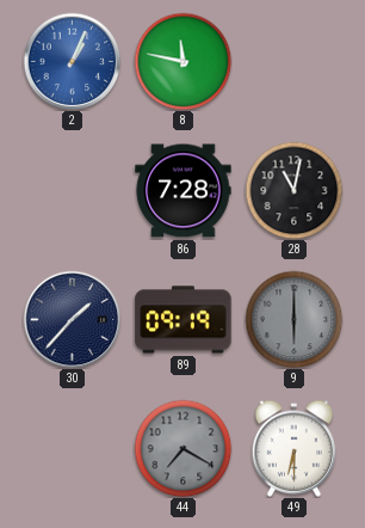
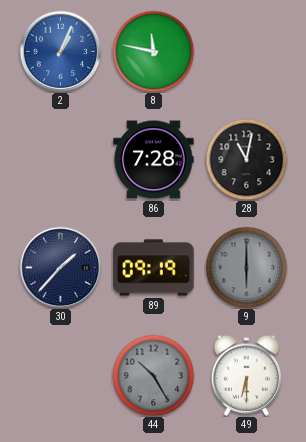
44: 7:20 -> 10:25 (153, 375)
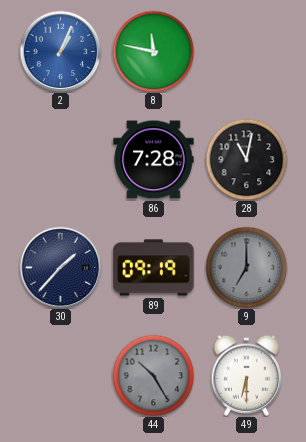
9: 6:00 -> 7:00 (246, 267)
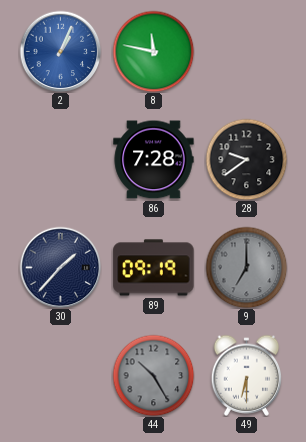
28: 11:02 -> 9:39 (246, 159)
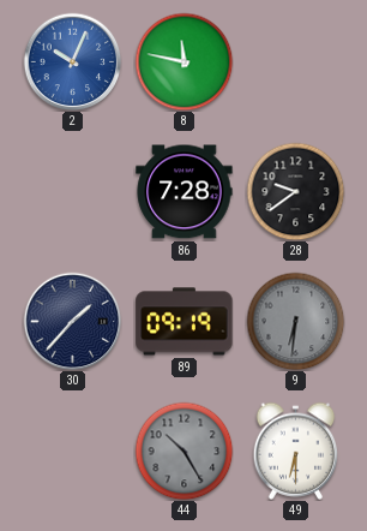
2: 1:04 -> 10:04 (72, 61)
9: 7:00 -> 6:31 (295, 321)
